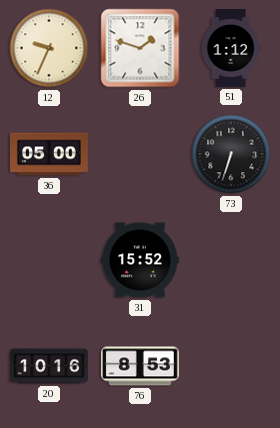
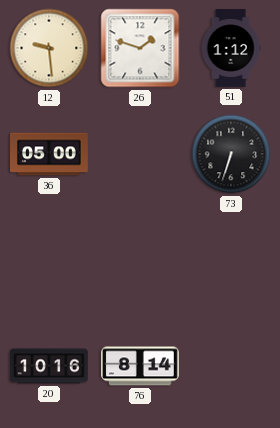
12: 9:34 -> 9:29 (49, 48)
31: 15:52 -> none (141, 260)
76: 8:53 -> 8:14 (141, 366)
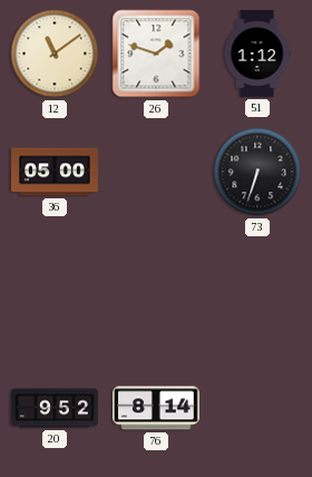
12: 9:29 -> 11:09 (55, 53)
20: 10:16 -> 9:52 (55, 408)
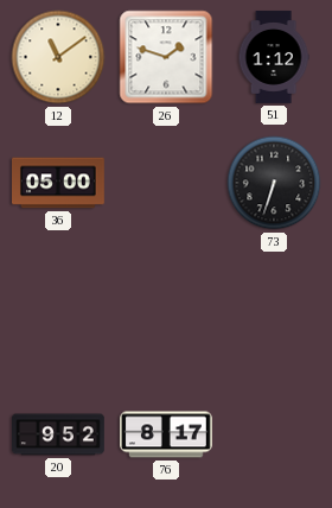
76: 8:14 -> 8:17 (167, 434)
